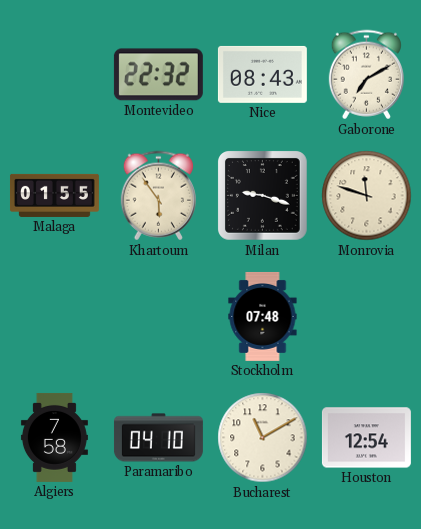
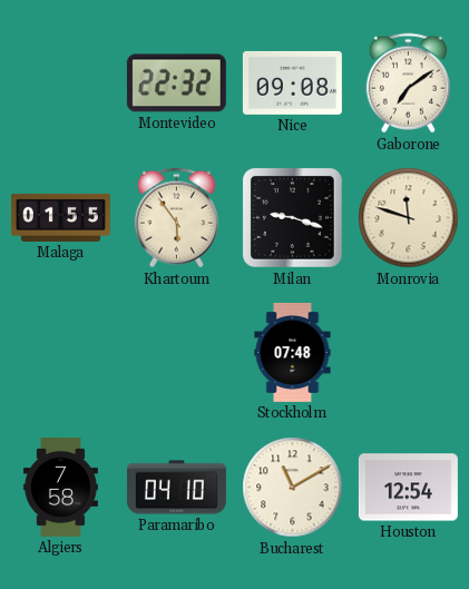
Nice: 08:43 -> 09:08 (292, 82)
Gaborone: 7:10 -> 7:09 (408, 84)
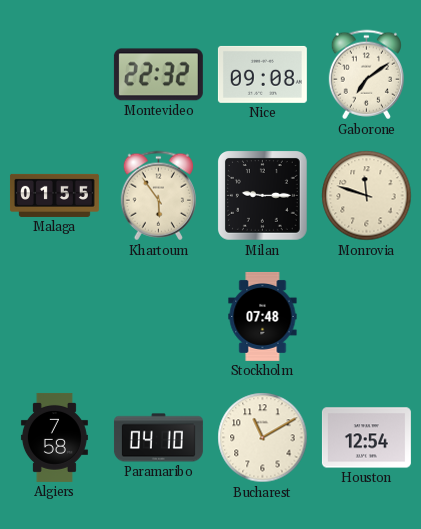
Milan: 9:18 -> 9:15 (263, 196)
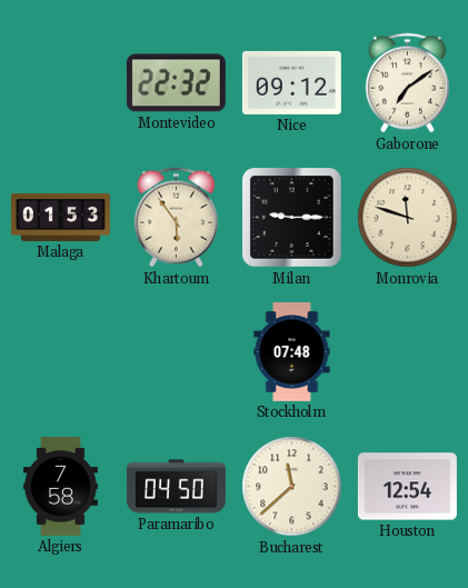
Nice: 09:08 -> 09:12 (291, 82)
Malaga: 01:55 -> 01:53 (60, 217)
Paramaribo: 04:10 -> 04:50 (176, 487)
Bucharest: 11:10 -> 11:38 (292, 487)
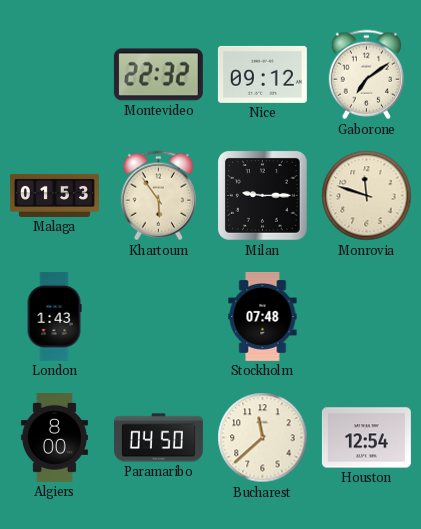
London: none -> 1:43 (54, 316)
Algiers: 7:58 -> 8:00 (54, 437)
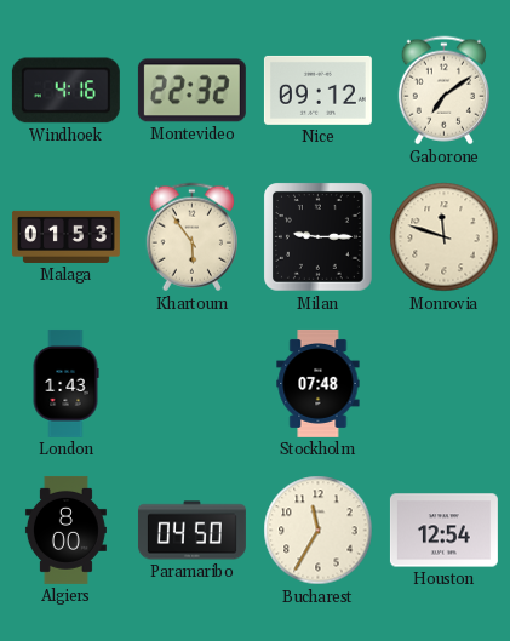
Windhoek: none -> 4:16 (65, 91)
Bucharest: 11:38 -> 11:35 (319, 531)
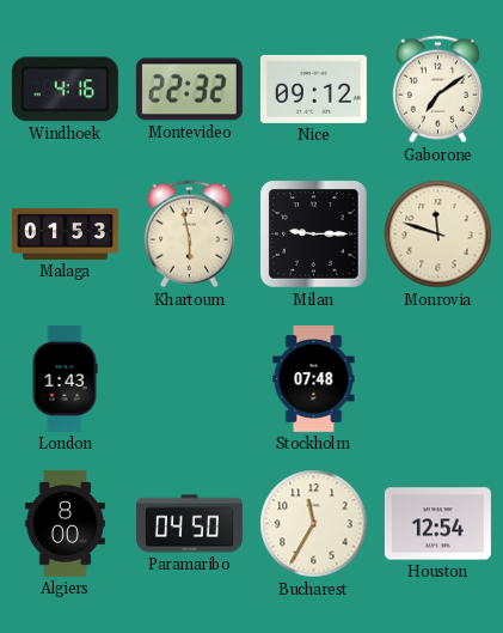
Khartoum: 5:54 -> 5:58 (189, 235)
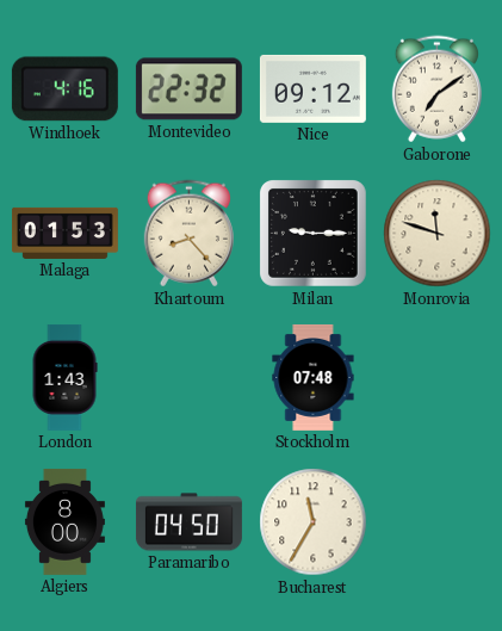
Khartoum: 5:58 -> 8:23 (188, 234)
Houston: 12:54 -> none (437, 524)
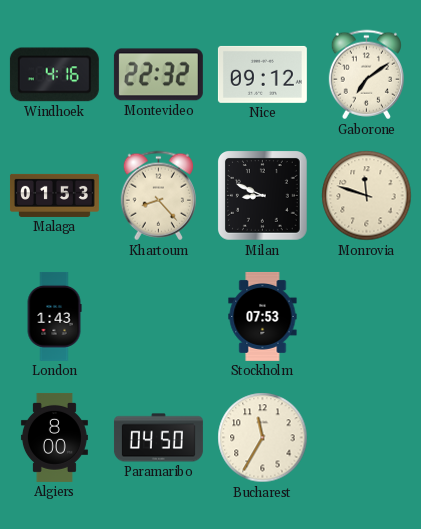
Milan: 9:15 -> 8:49 (263, 196)
Stockholm: 07:48 -> 07:53 (263, 316)
